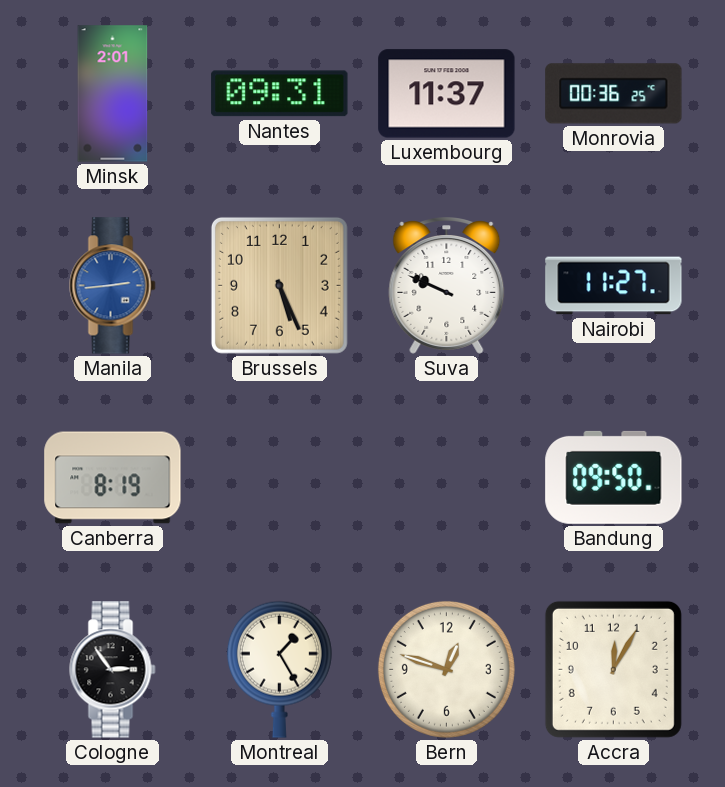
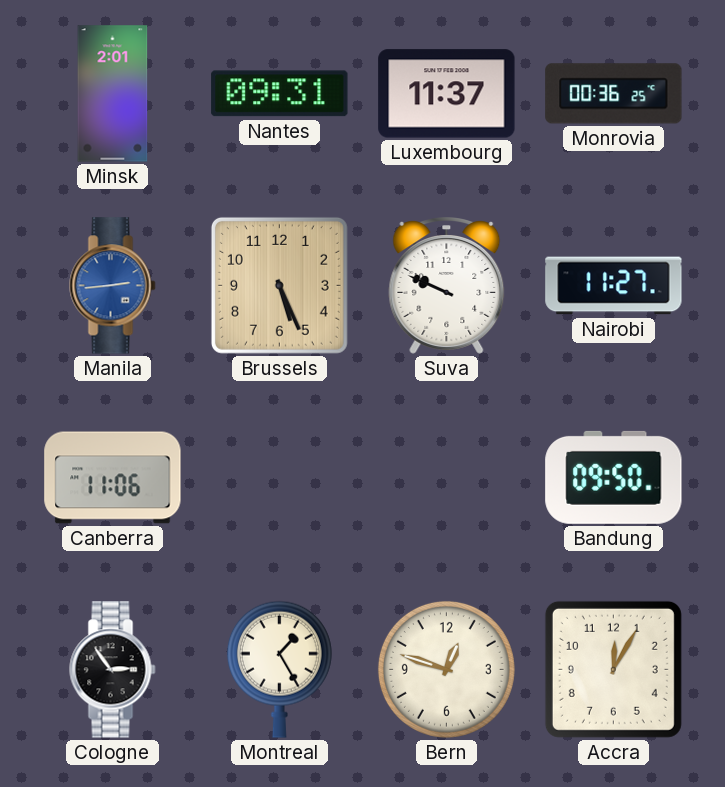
Canberra: 8:19 -> 11:06 (113, 478)
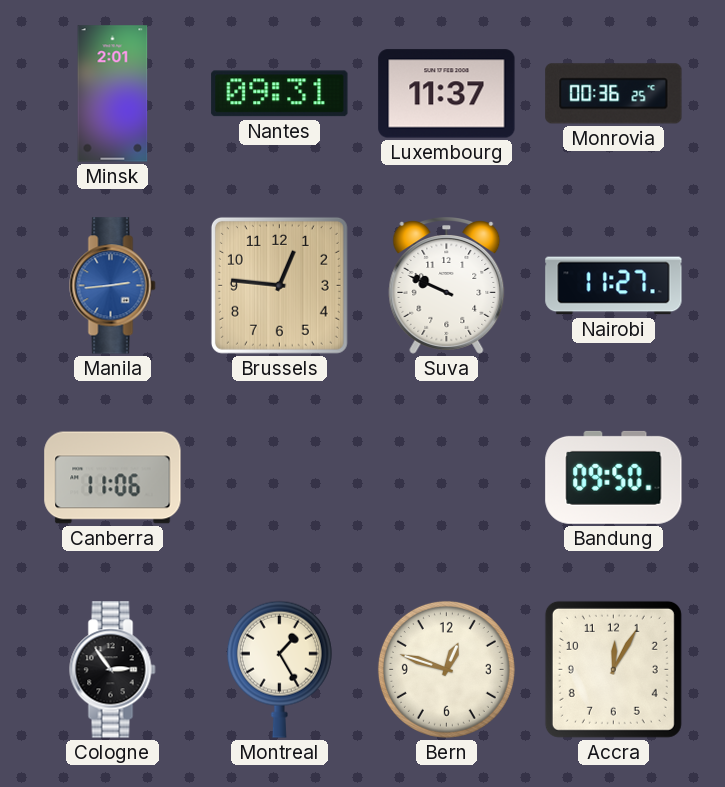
Brussels: 5:26 -> 12:46 (279, 285)
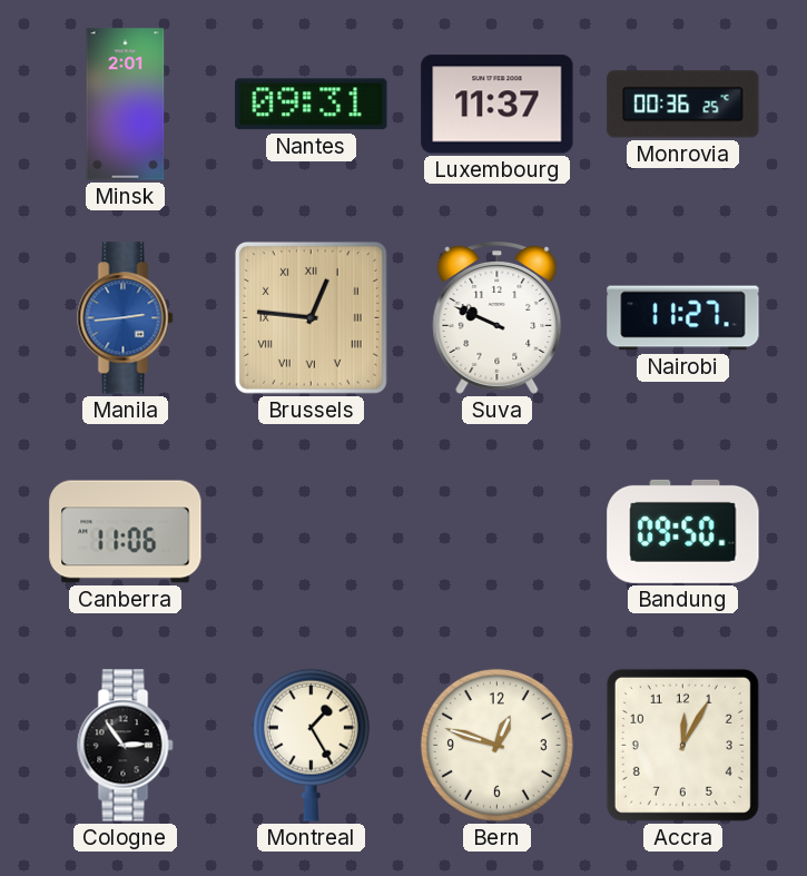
Brussels numerals: Arabic -> Roman (311, 317)
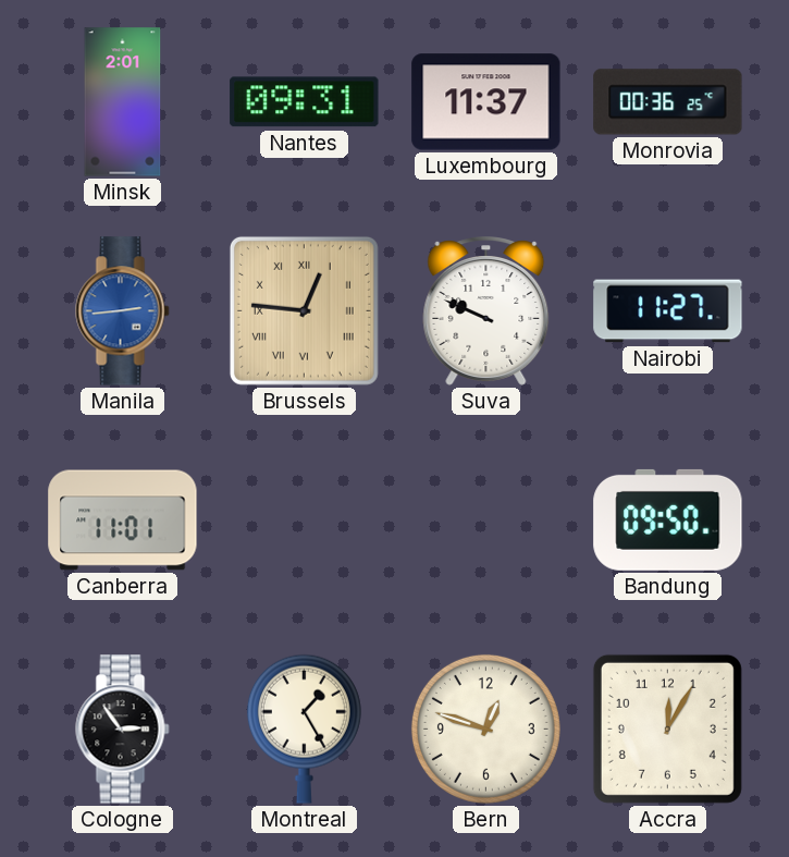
Canberra: 11:06 -> 11:01 (123, 521)
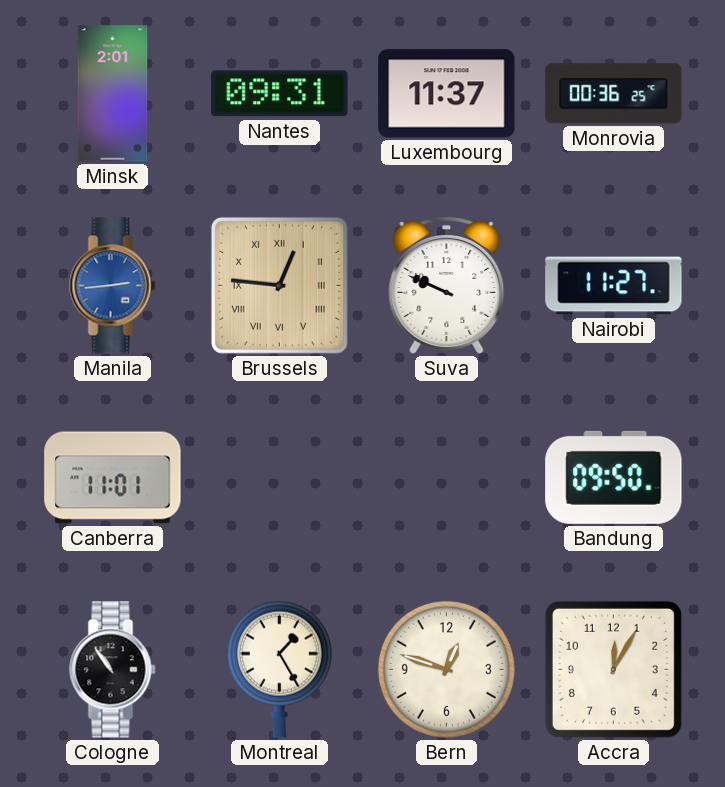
Cologne: 2:54 -> 10:54 (113, 670)
